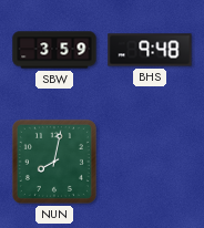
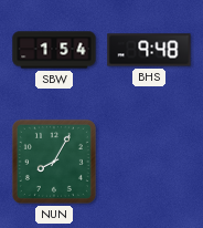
SBW: 3:59 -> 1:54 (54, 50)
NUN: 8:02 -> 8:05 (54, 162)
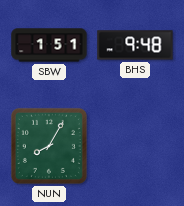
SBW: 1:54 -> 1:51 (49, 45)
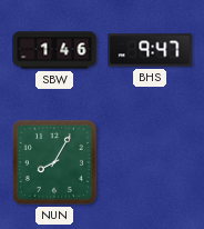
SBW: 1:51 -> 1:46 (54, 50)
BHS: 9:48 -> 9:47 (150, 50)
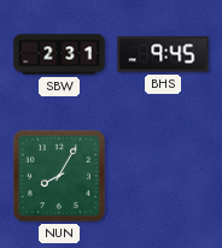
SBW: 1:46 -> 2:31 (59, 54)
BHS: 9:47 -> 9:45 (163, 54)
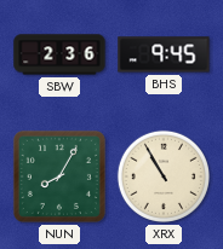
SBW: 2:31 -> 2:36 (59, 54)
XRX: none -> 10:55 (164, 176)
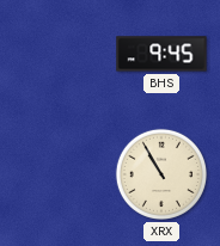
SBW: 2:36 -> none (59, 54)
NUN: 8:05 -> none (59, 176)
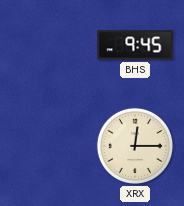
XRX: 10:55 -> 12:15 (135, 146)
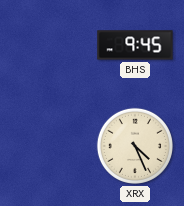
XRX: 12:15 -> 4:26 (135, 146)
